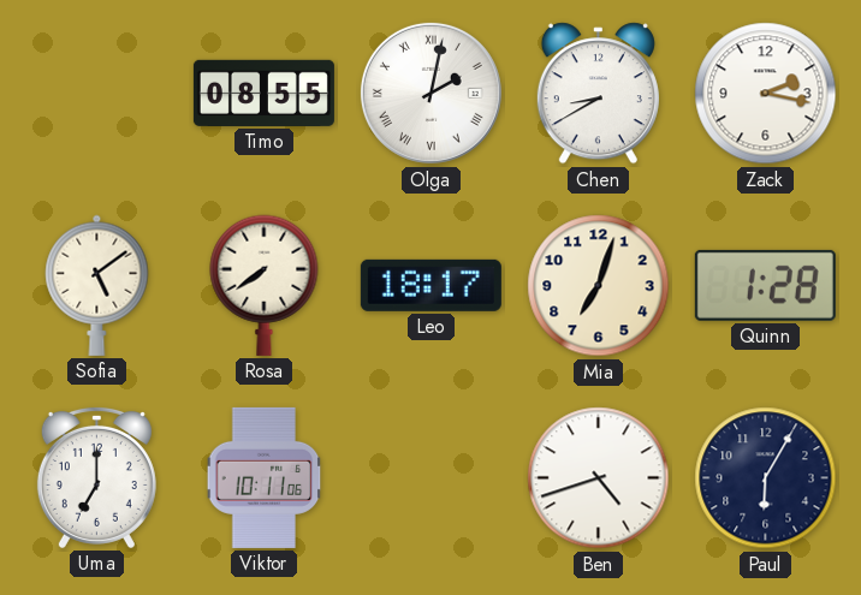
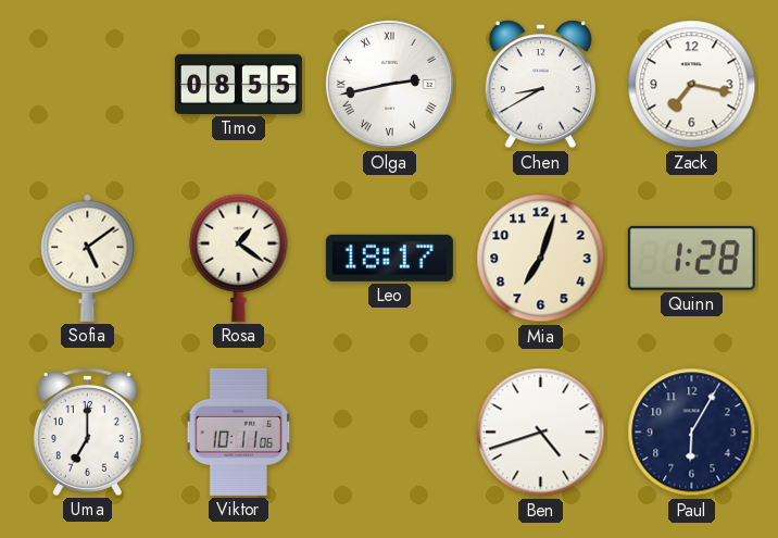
Olga: 2:02 -> 2:43 (389, 84)
Zack: 2:17 -> 7:17 (692, 85)
Rosa: 7:39 -> 1:21 (239, 258)
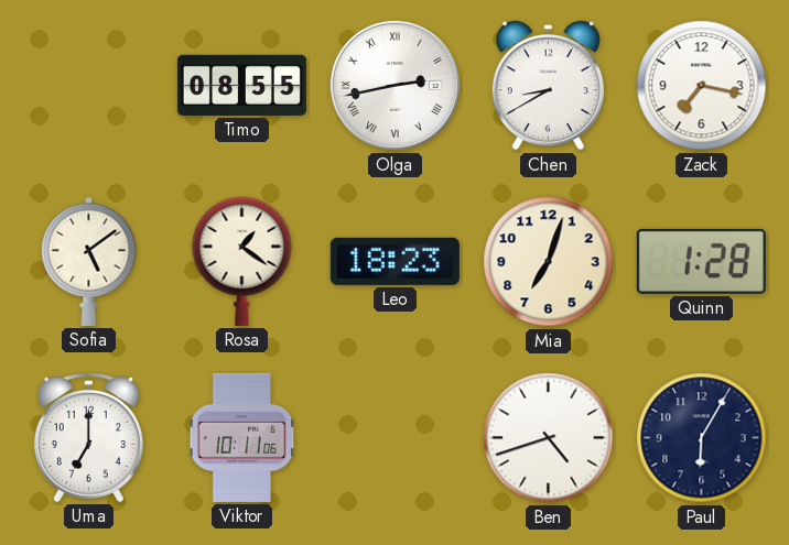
Leo: 18:17 -> 18:23 (394, 261)
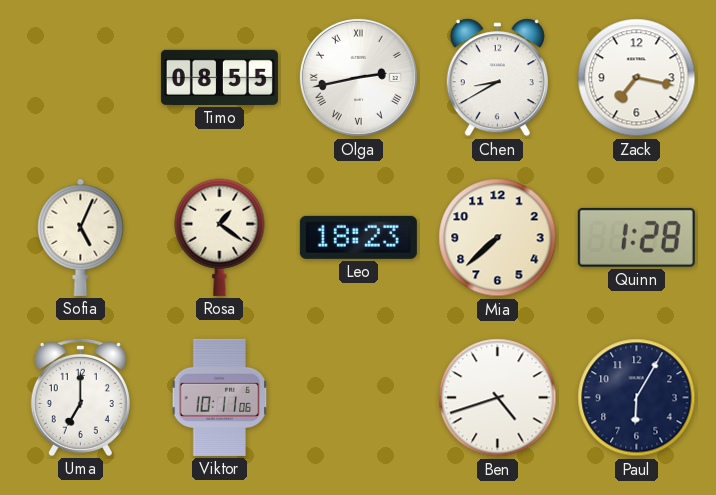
Sofia: 5:09 -> 5:04 (81, 237)
Mia: 7:03 -> 7:38 (498, 238)
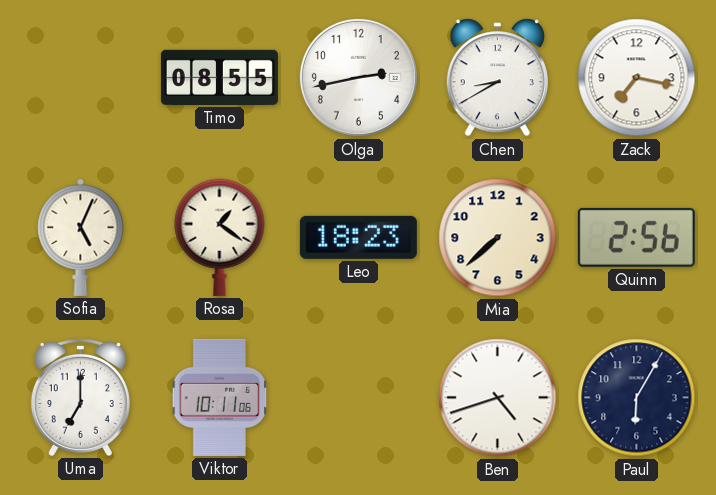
Olga numerals: Roman -> Arabic (358, 77)
Quinn: 1:28 -> 2:56 (636, 237)
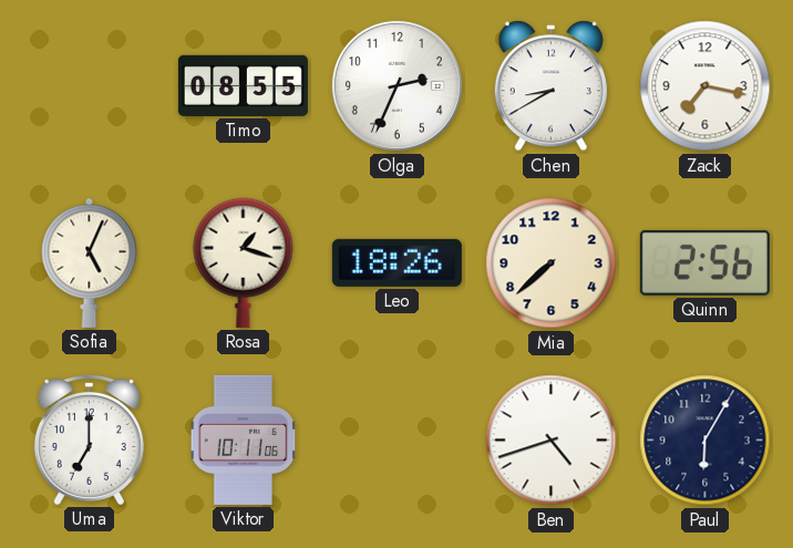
Olga: 2:43 -> 2:34 (396, 85)
Rosa: 1:21 -> 1:18 (244, 262)
Leo: 18:23 -> 18:26 (396, 262)
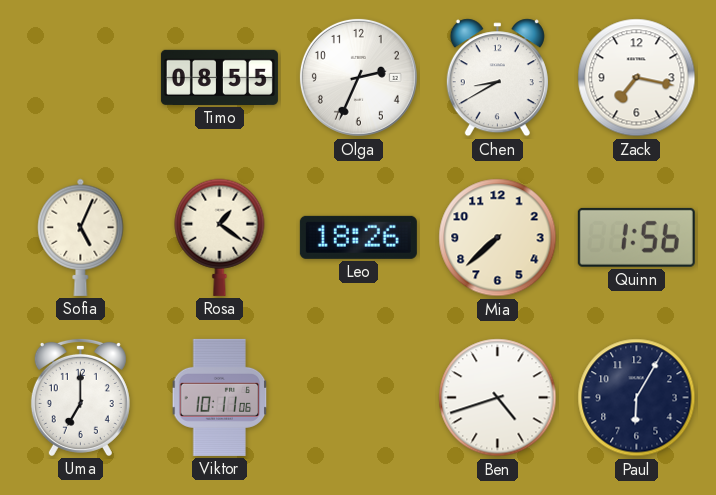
Rosa: 1:18 -> 1:21 (220, 237)
Quinn: 2:56 -> 1:56 (636, 237)
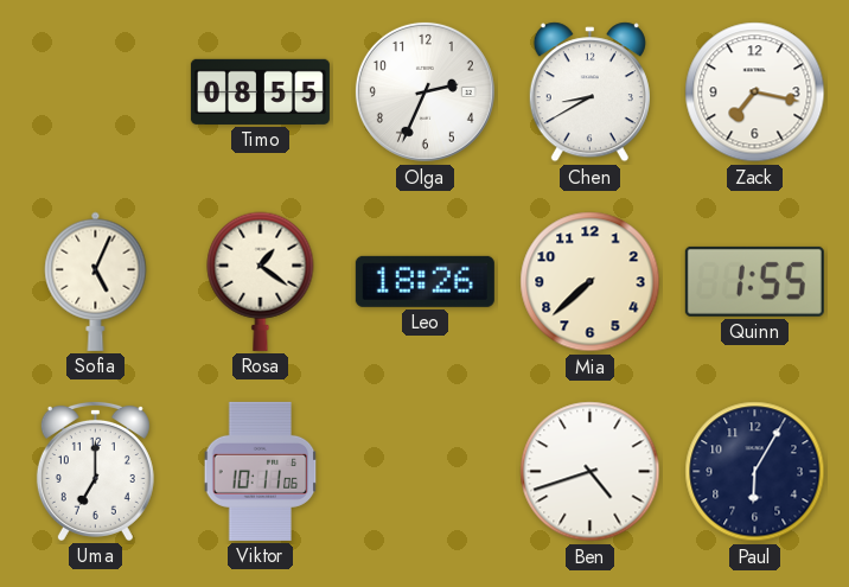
Quinn: 1:56 -> 1:55 (754, 281)
